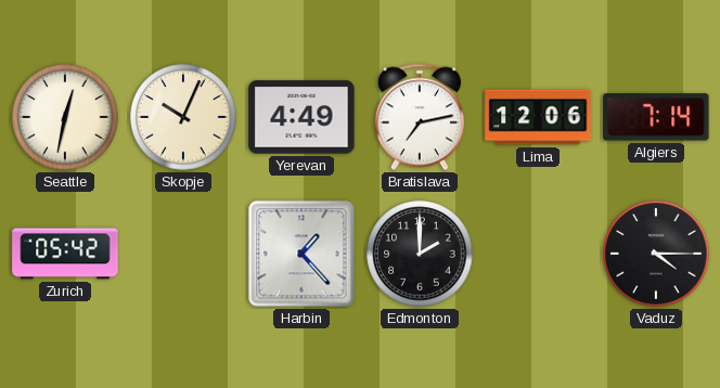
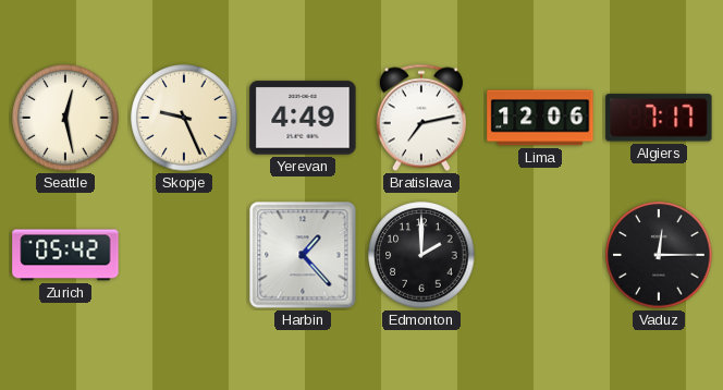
Seattle: 12:32 -> 12:28 (65, 118)
Skopje: 10:04 -> 9:26 (184, 118)
Algiers: 7:14 -> 7:17 (659, 118)
Vaduz: 4:15 -> 12:15 (659, 255)
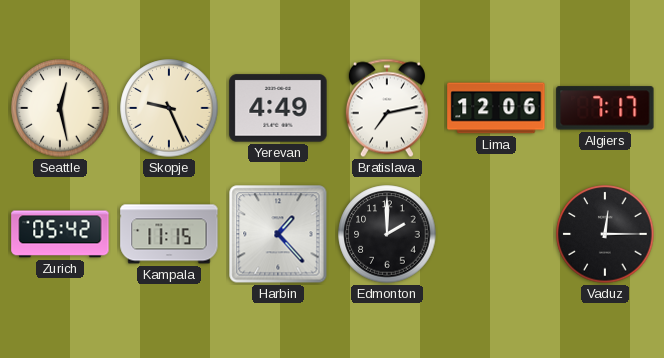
Kampala: none -> 11:15 (169, 234)
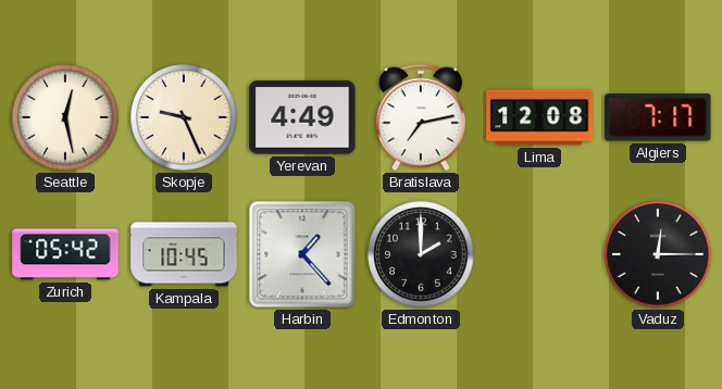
Lima: 12:06 -> 12:08 (539, 117)
Kampala: 11:15 -> 10:45 (184, 254)
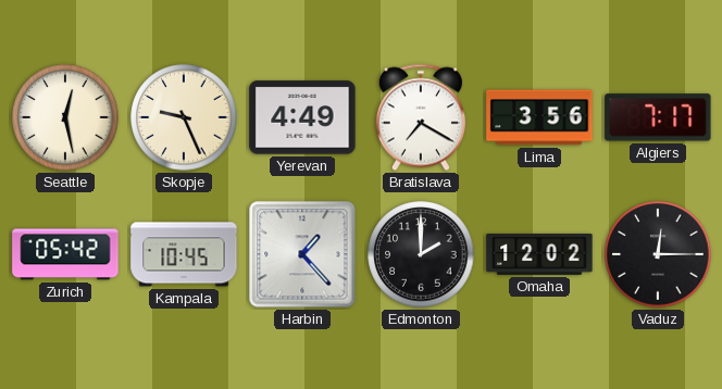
Bratislava: 7:13 -> 7:20 (421, 117)
Lima: 12:08 -> 3:56 (539, 117)
Omaha: none -> 12:02 (539, 255)
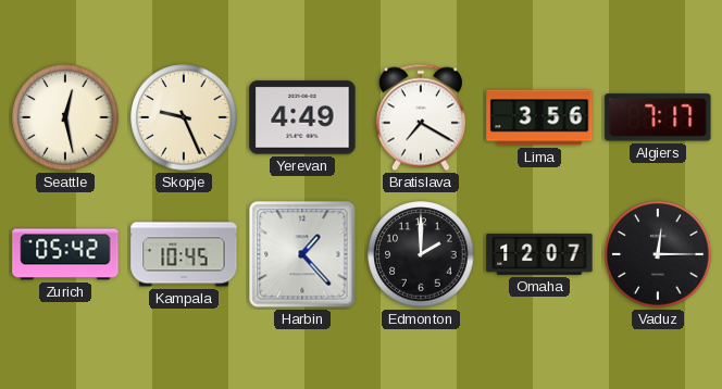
Omaha: 12:02 -> 12:07 (539, 255)
